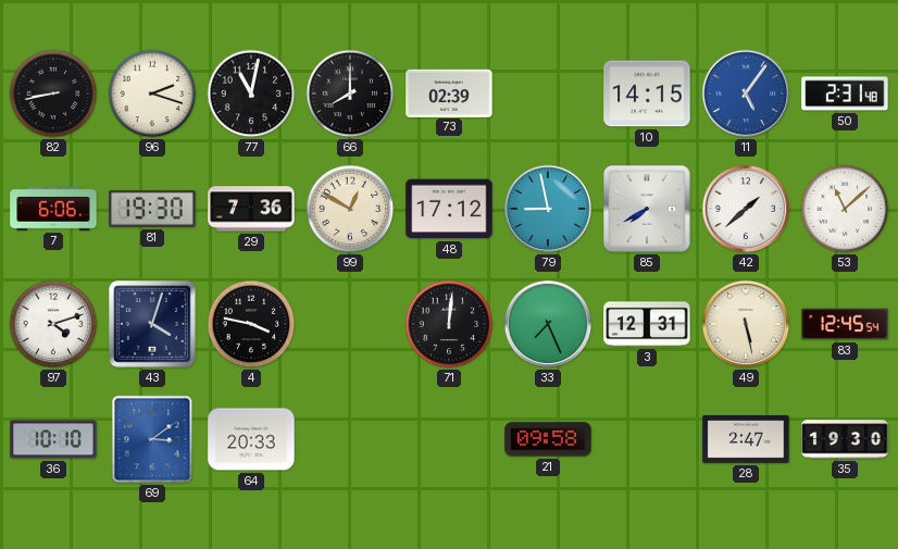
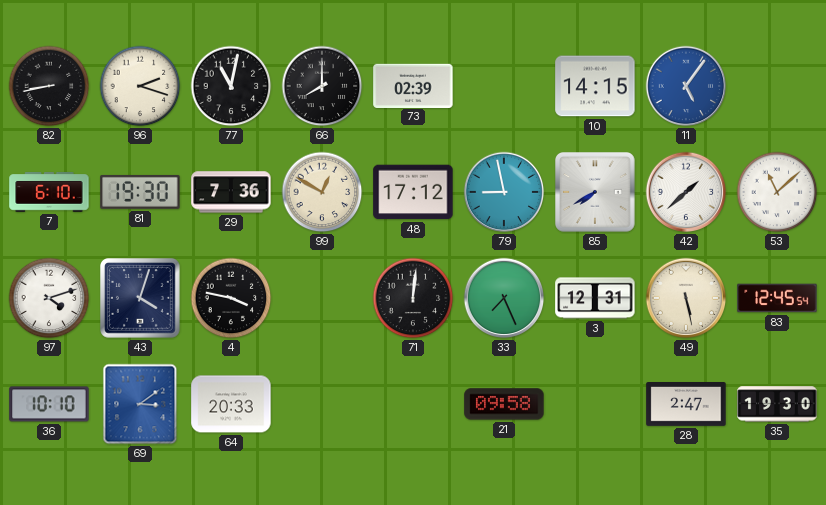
50: 2:31 -> none (845, 93)
7: 6:06 -> 6:10 (49, 192)
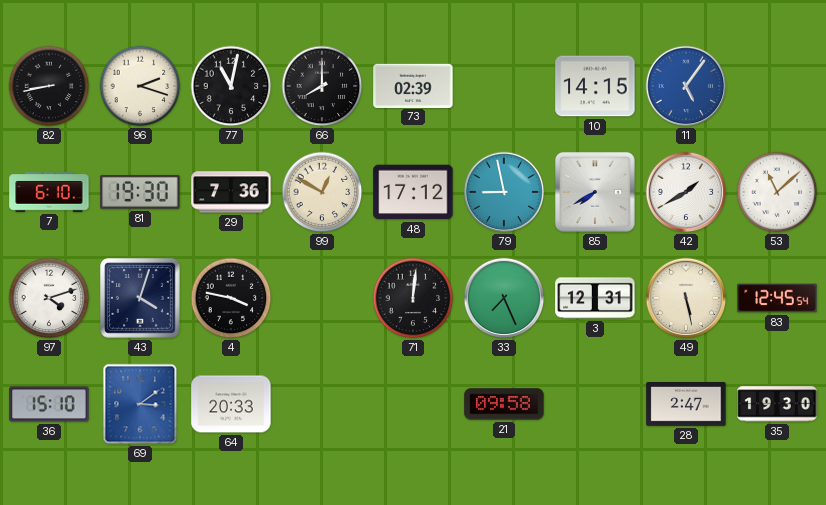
42: 1:38 -> 1:40 (686, 192)
36: 10:10 -> 15:10 (49, 404)
